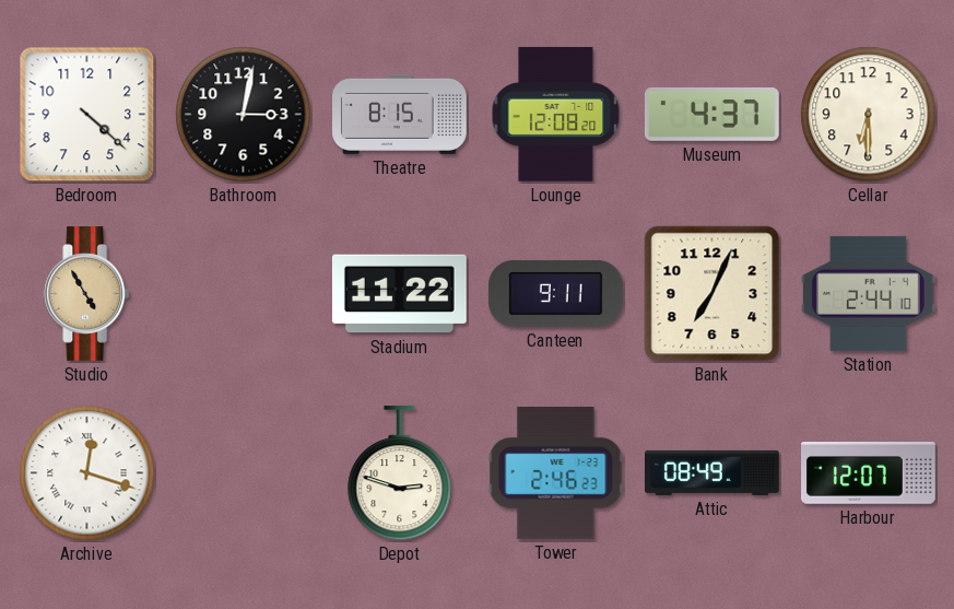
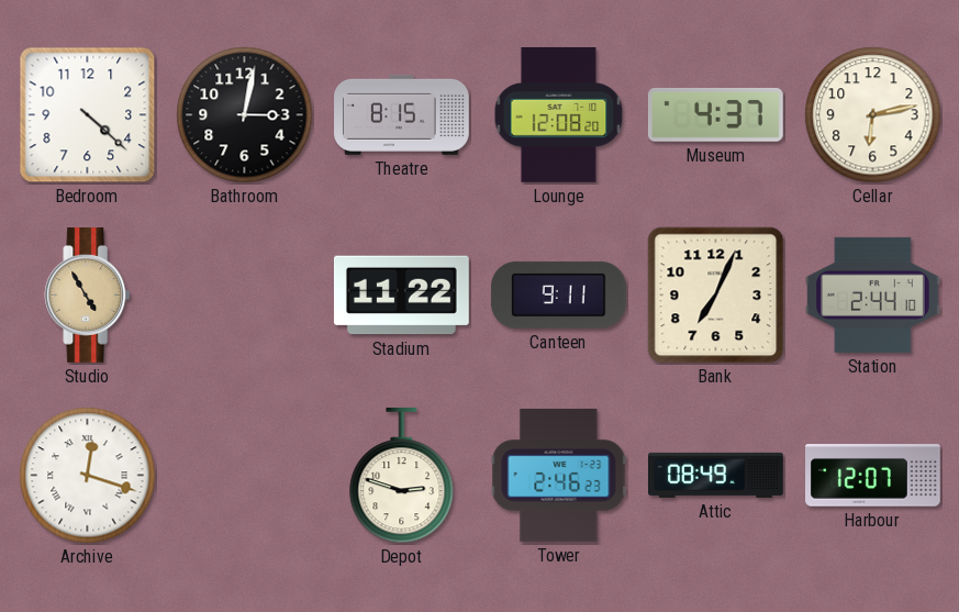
Cellar: 6:30 -> 6:13 (873, 115)
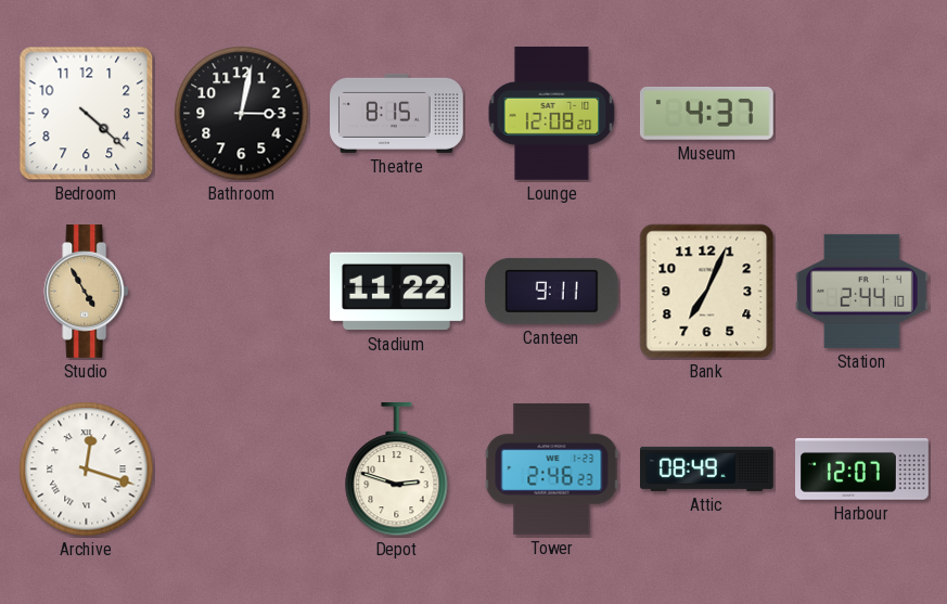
Cellar: 6:13 -> none (873, 115)
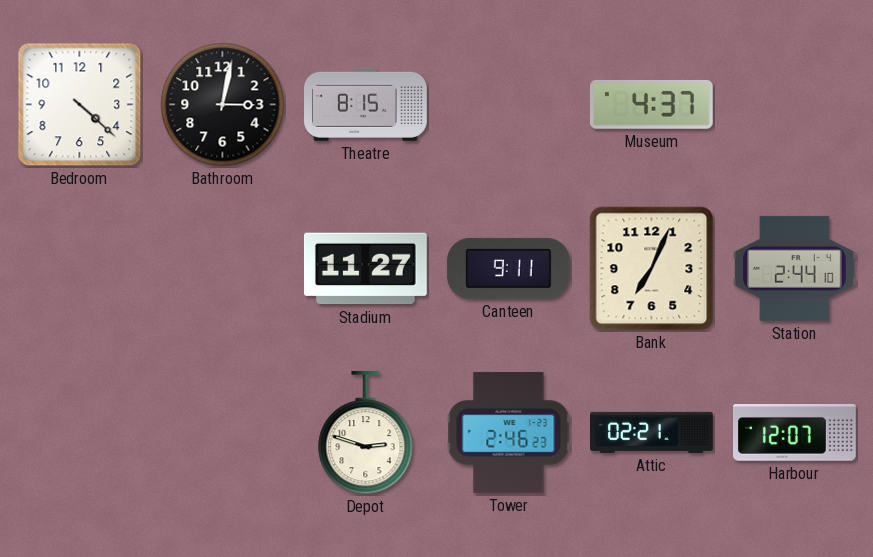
Lounge: 12:08 -> none (552, 113)
Studio: 4:55 -> none (87, 292)
Stadium: 11:22 -> 11:27 (365, 269)
Archive: 12:18 -> none (87, 470)
Attic: 08:49 -> 02:21 (652, 432)
